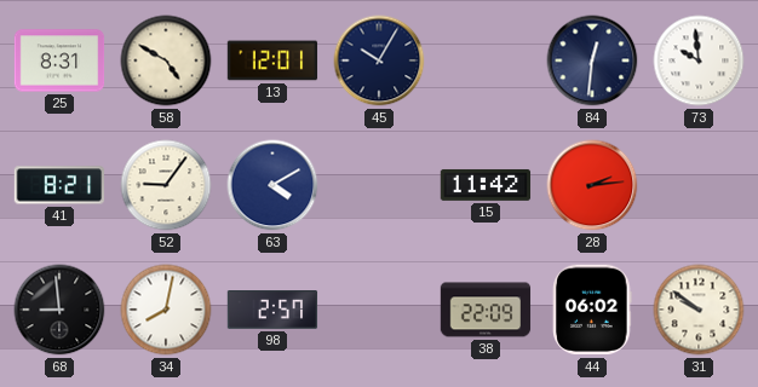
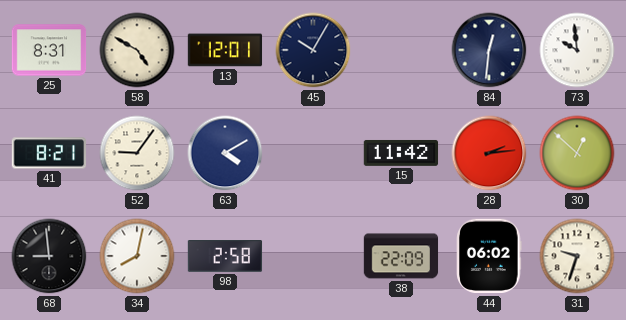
30: none -> 12:52 (577, 153)
98: 2:57 -> 2:58 (225, 257)
31: 9:51 -> 9:33 (577, 256)
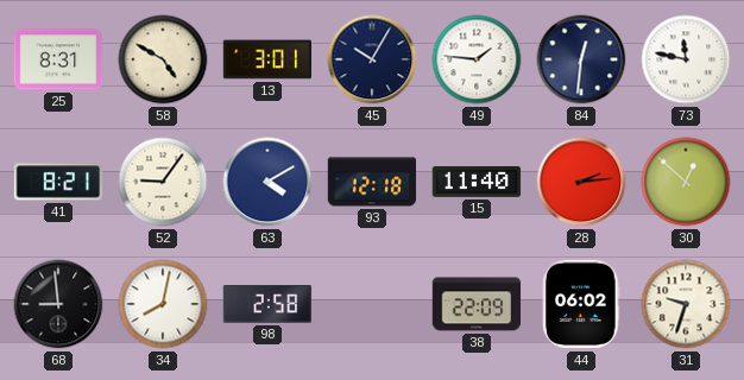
13: 12:01 -> 3:01 (267, 59)
49: none -> 1:46 (477, 59)
73: 9:59 -> 11:47 (686, 59)
93: none -> 12:18 (372, 182)
15: 11:42 -> 11:40 (477, 182)
